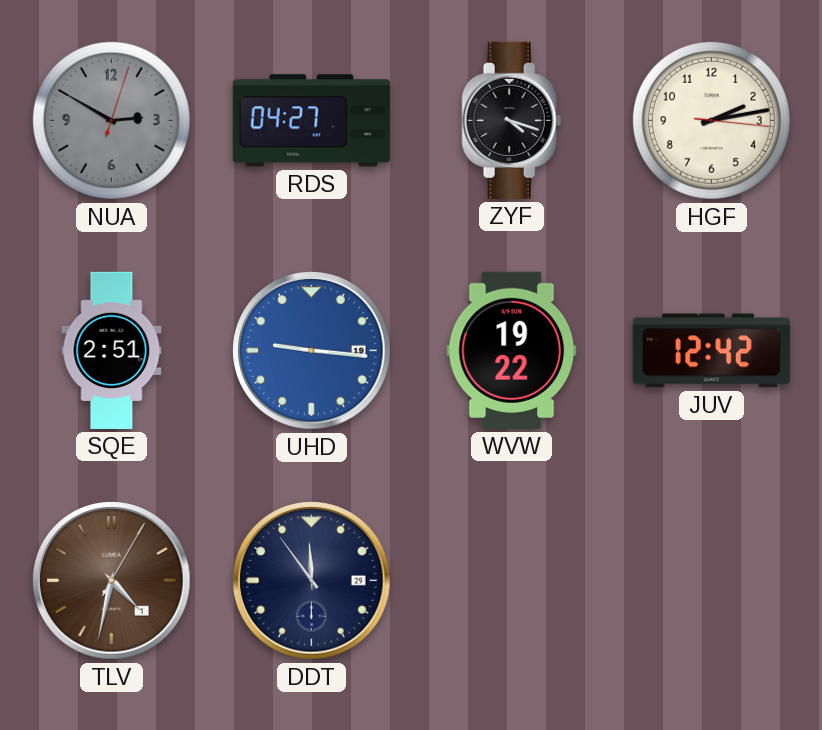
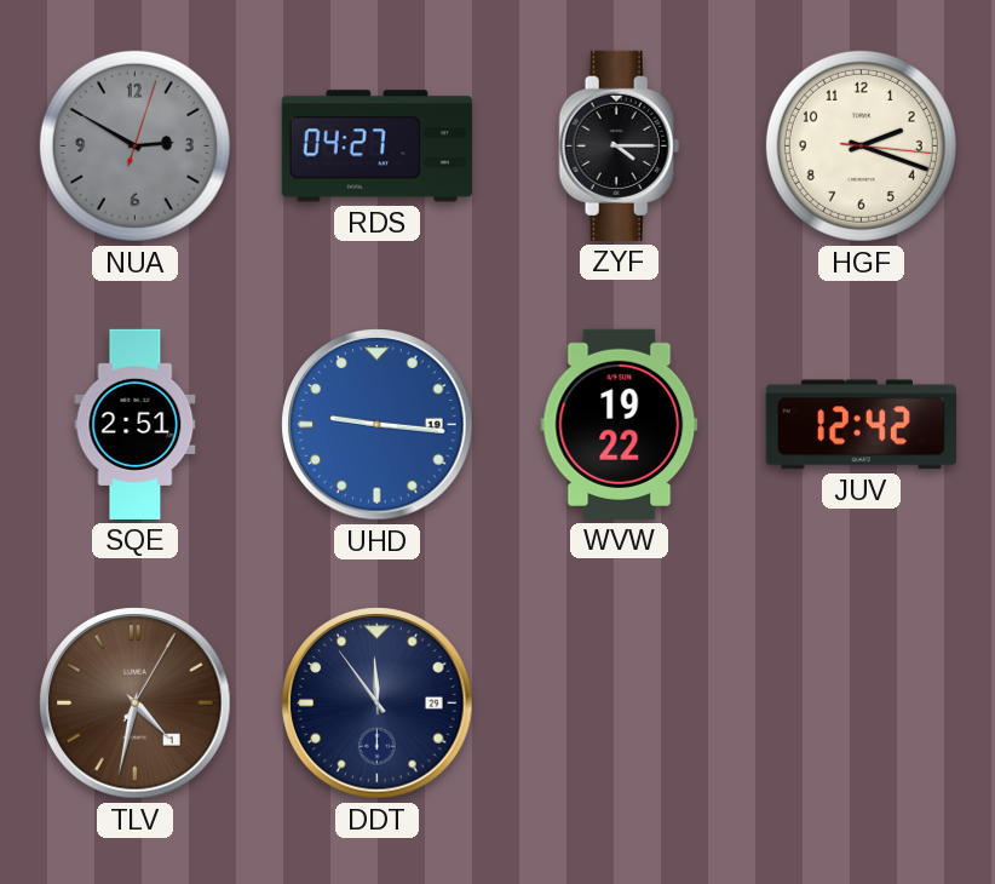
ZYF: 4:18 -> 4:15 (620, 145)
HGF: 2:13 -> 2:18 (861, 145)
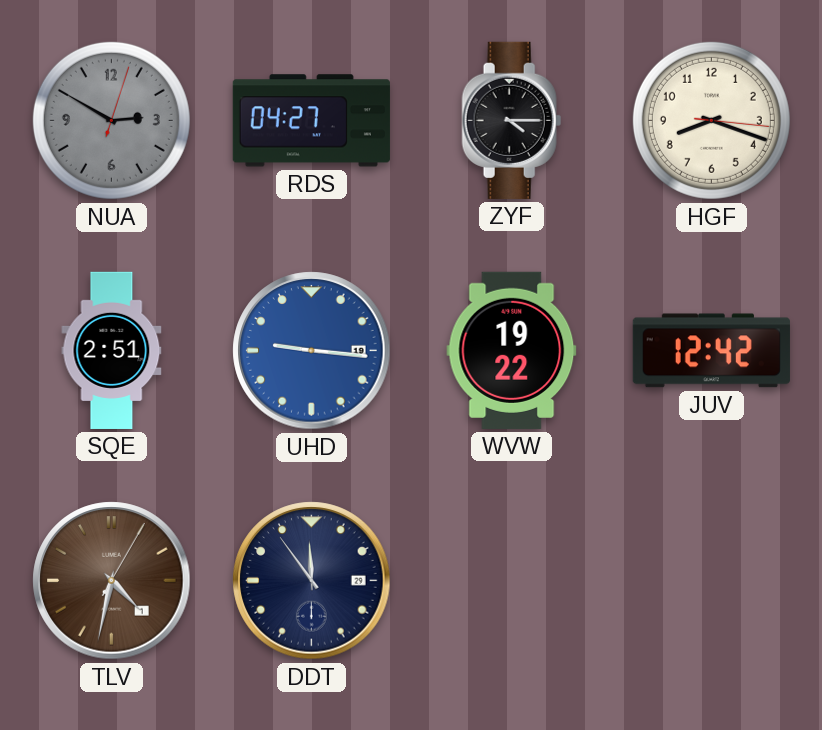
HGF: 2:18 -> 8:18 (711, 120)
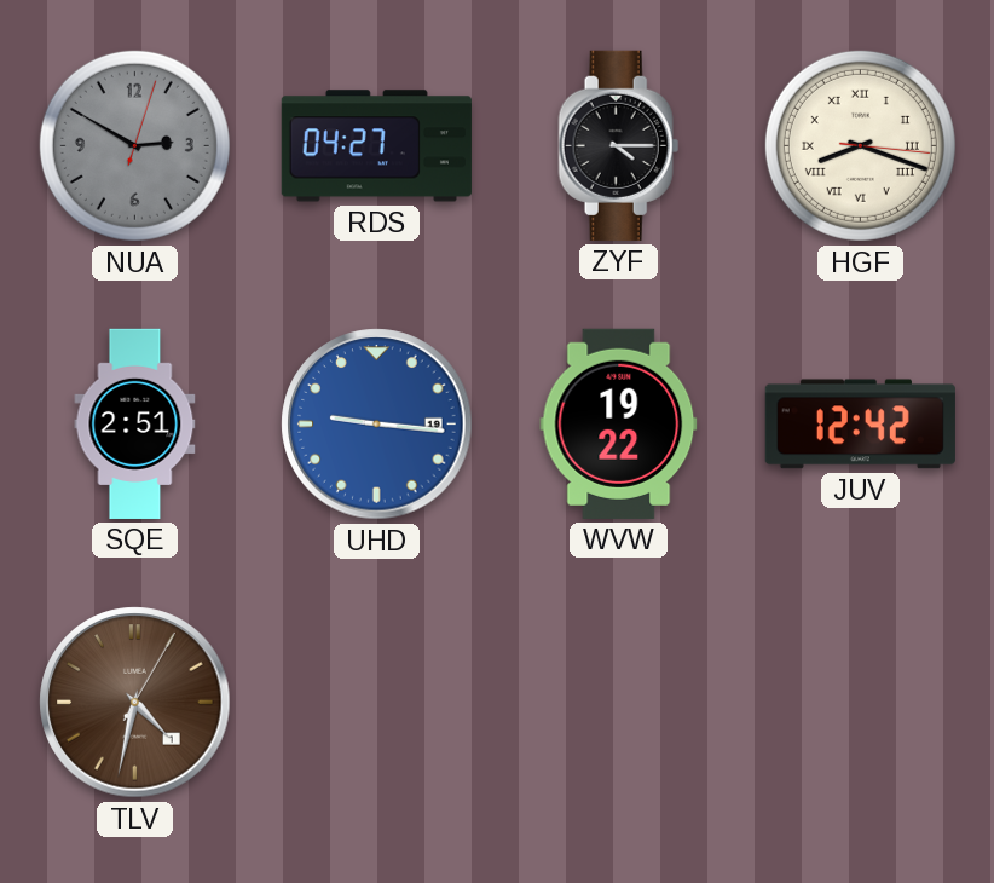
HGF numerals: Arabic -> Roman (860, 145)
DDT: 11:54 -> none (312, 581)
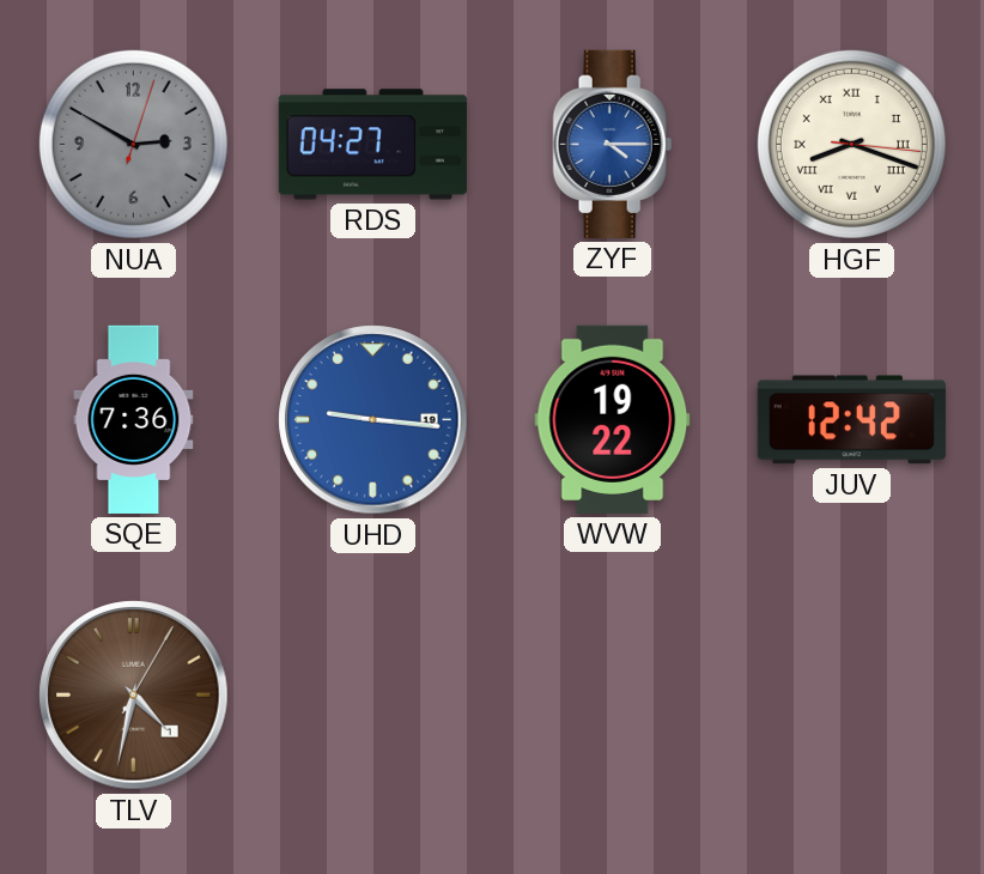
ZYF dial: black -> blue (613, 144)
SQE: 2:51 -> 7:36 (134, 419)
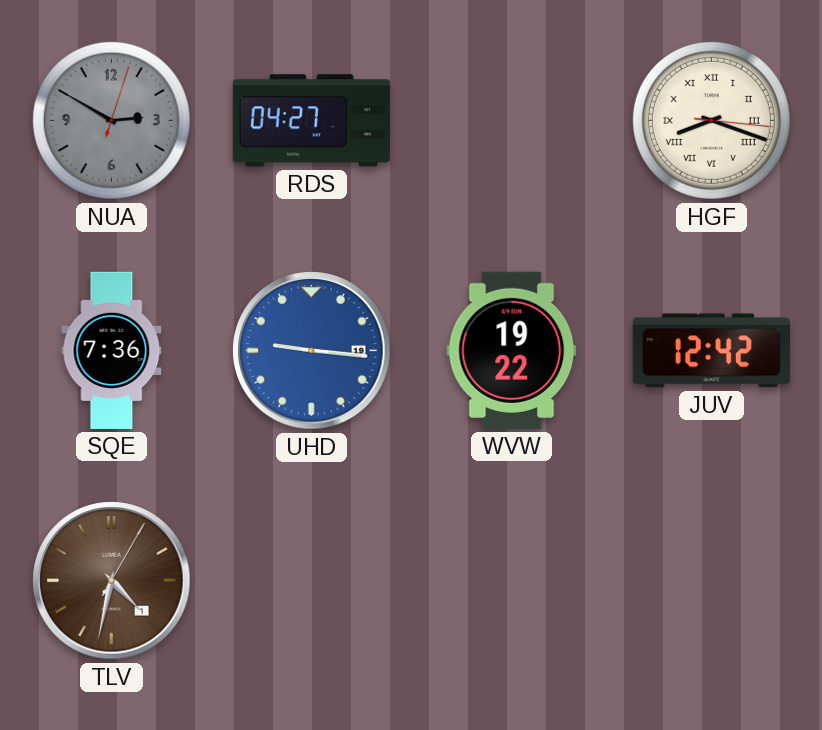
ZYF: 4:15 -> none (613, 144)
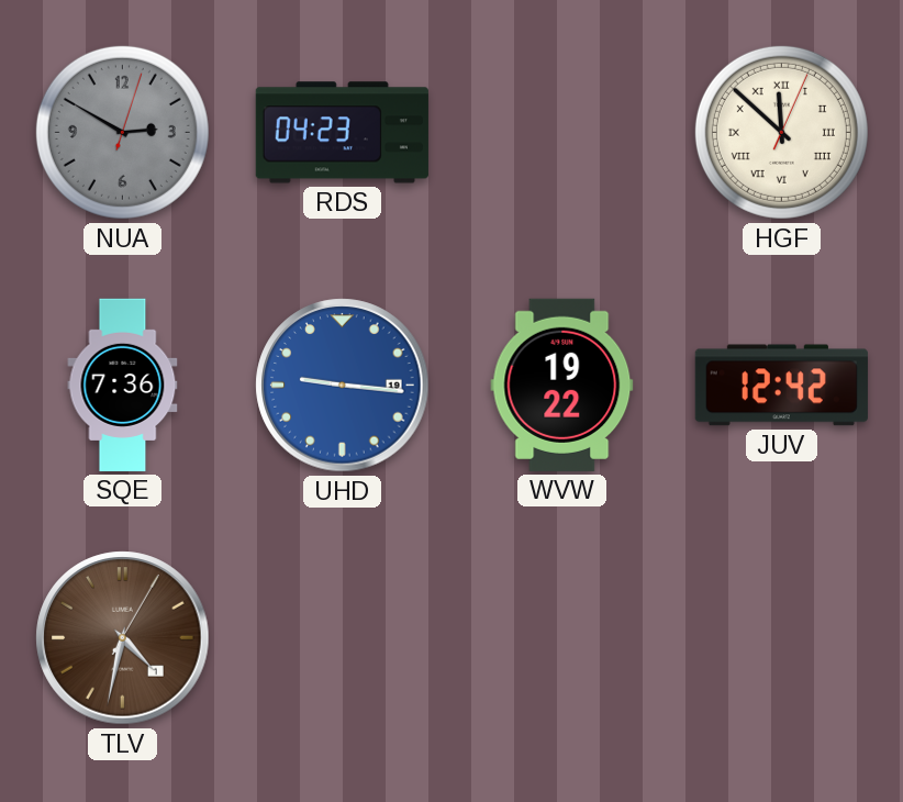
RDS: 04:27 -> 04:23 (342, 133)
HGF: 8:18 -> 11:52 (781, 132)
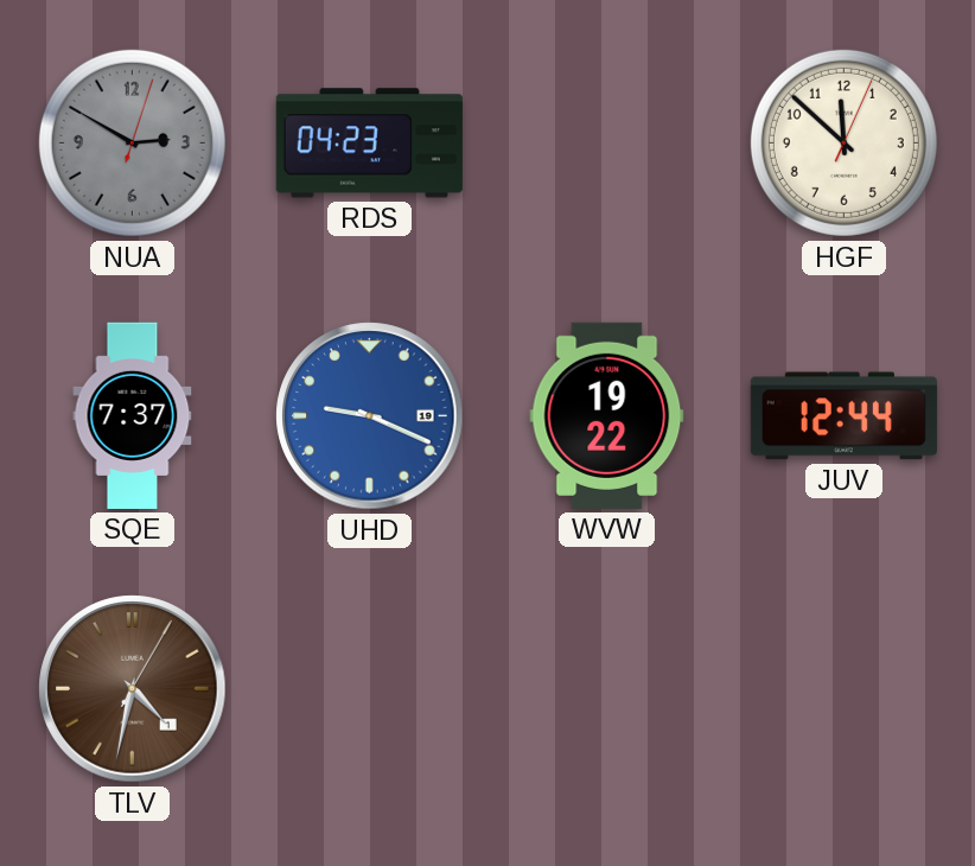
HGF numerals: Roman -> Arabic (843, 142)
SQE: 7:36 -> 7:37 (133, 415)
UHD: 9:16 -> 9:19 (370, 416)
JUV: 12:42 -> 12:44 (843, 416)
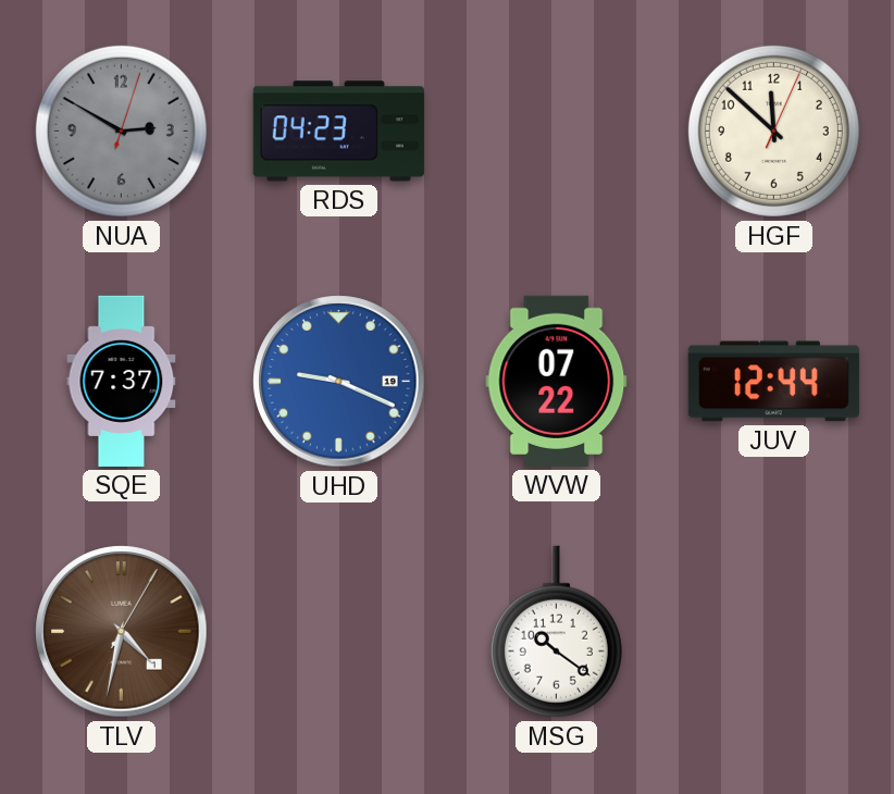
WVW: 19:22 -> 07:22 (557, 381)
MSG: none -> 10:21 (556, 632)
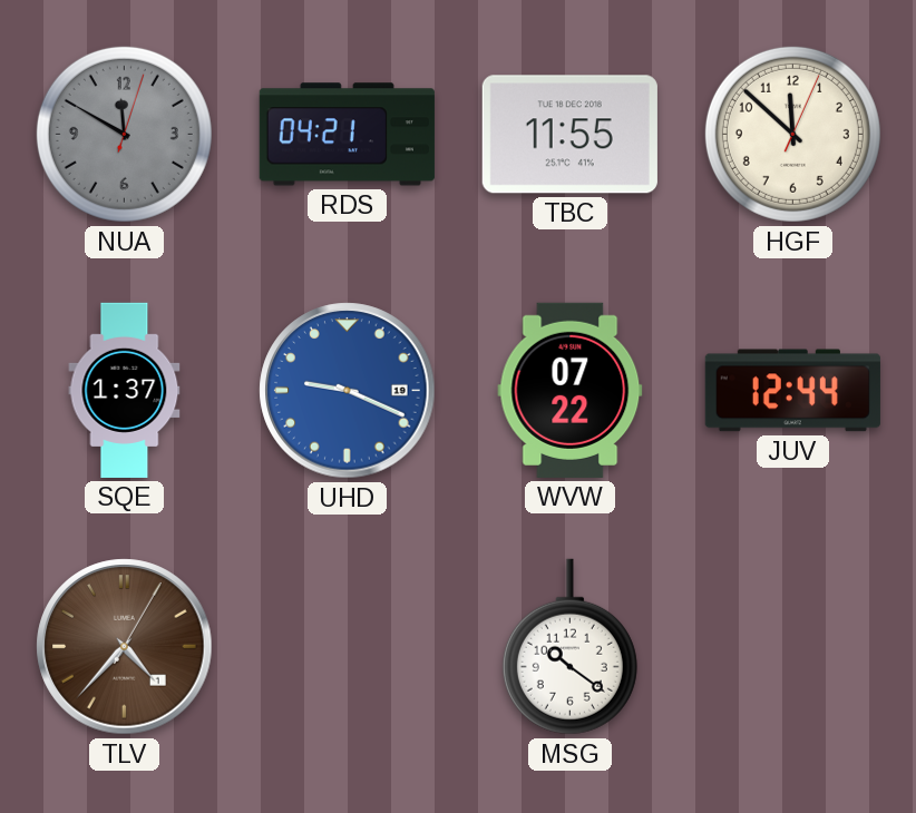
NUA: 2:50 -> 11:50 (124, 134)
RDS: 04:23 -> 04:21 (347, 135)
TBC: none -> 11:55 (569, 135)
SQE: 7:37 -> 1:37 (125, 390)
TLV: 4:32 -> 4:37 (125, 647)
